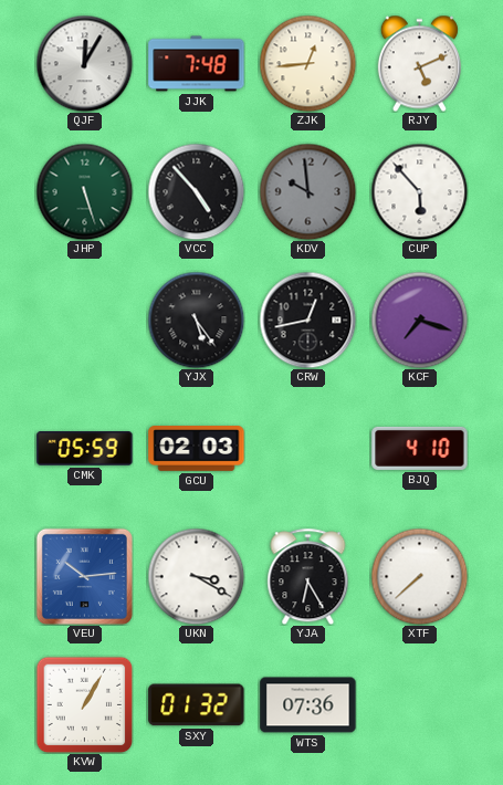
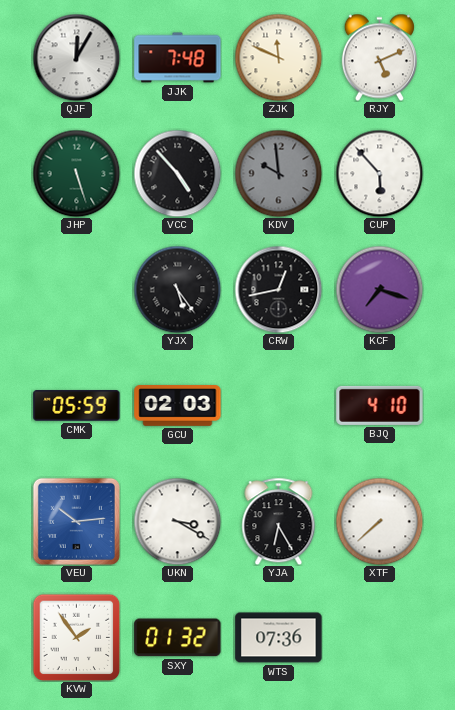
ZJK: 12:44 -> 11:49 (278, 57)
KVW: 1:05 -> 1:54 (76, 637)
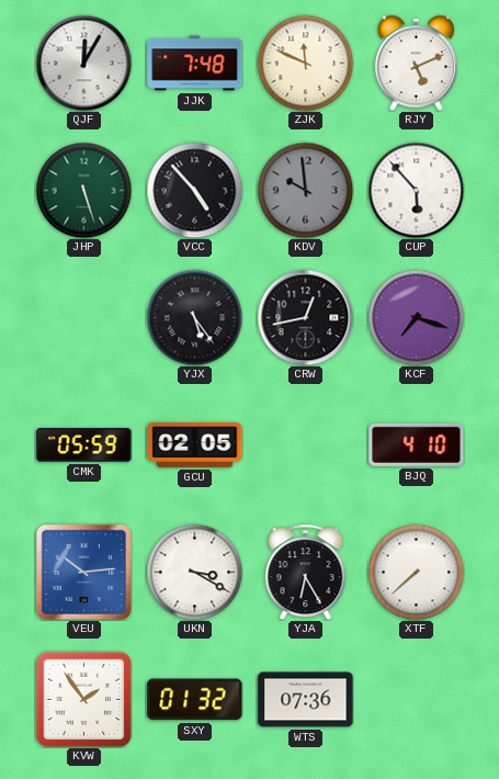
GCU: 02:03 -> 02:05 (195, 445)
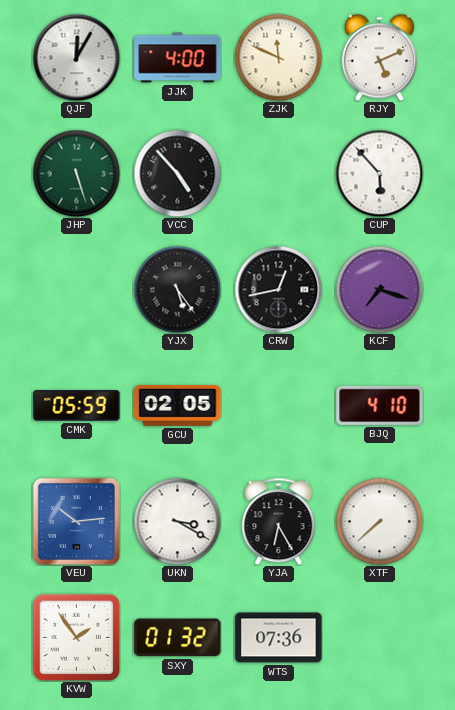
JJK: 7:48 -> 4:00 (178, 58)
KDV: 9:59 -> none (305, 190)
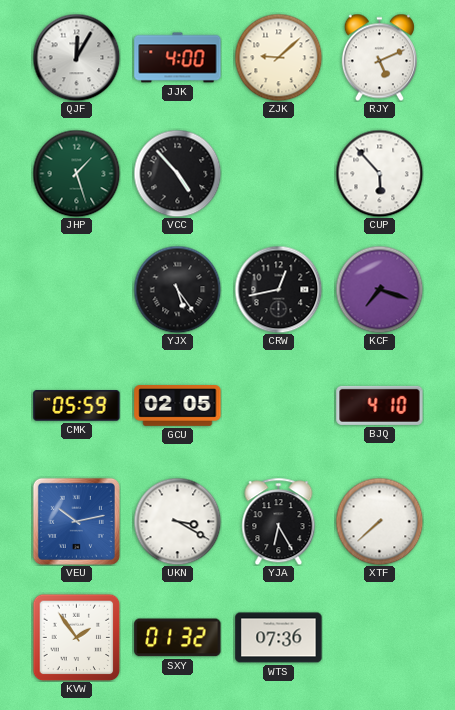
ZJK: 11:49 -> 9:08 (278, 57)
JHP: 5:27 -> 1:27 (76, 173)
VEU: 10:14 -> 10:13 (76, 521)
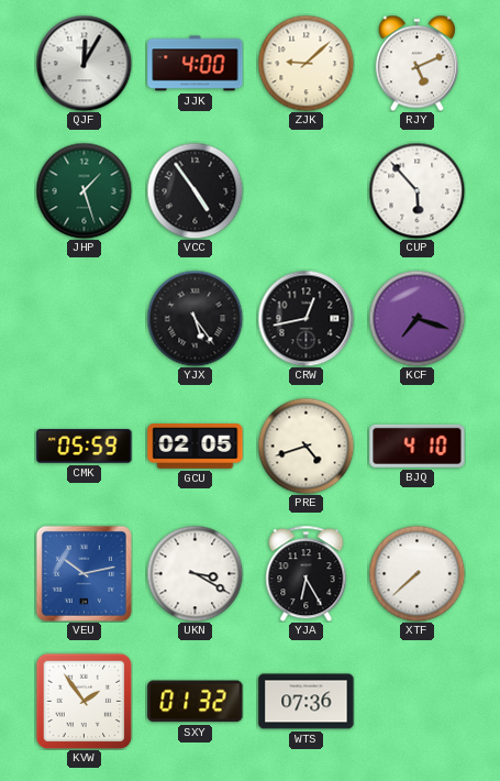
VCC: 4:53 -> 4:54 (195, 190)
PRE: none -> 4:42 (305, 446)
